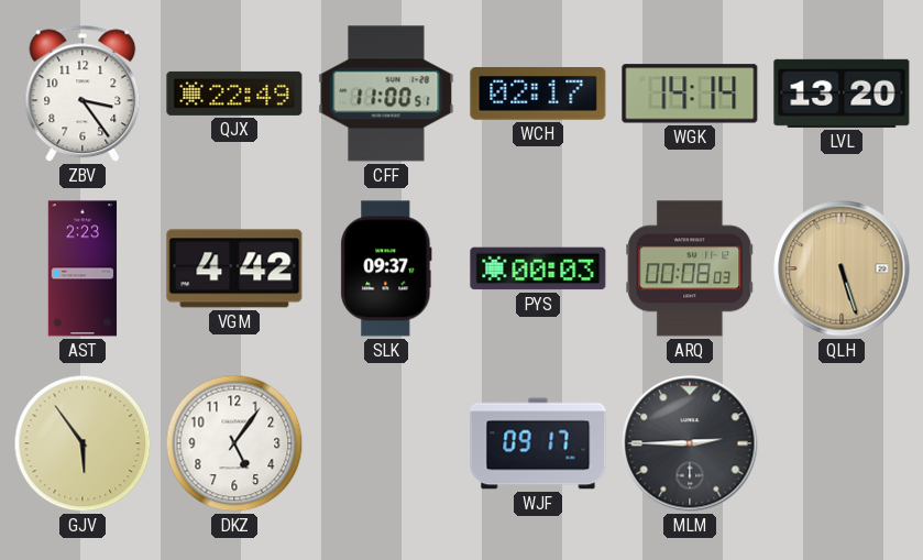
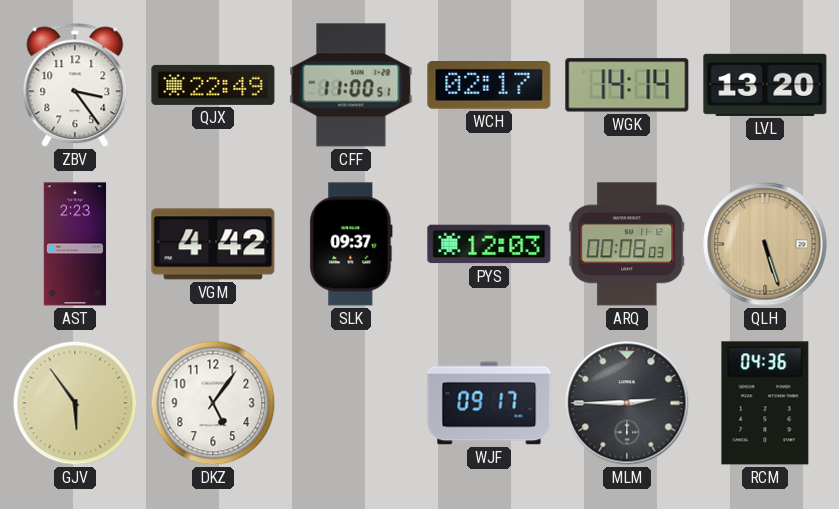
PYS: 00:03 -> 12:03 (489, 244)
RCM: none -> 04:36 (765, 403)
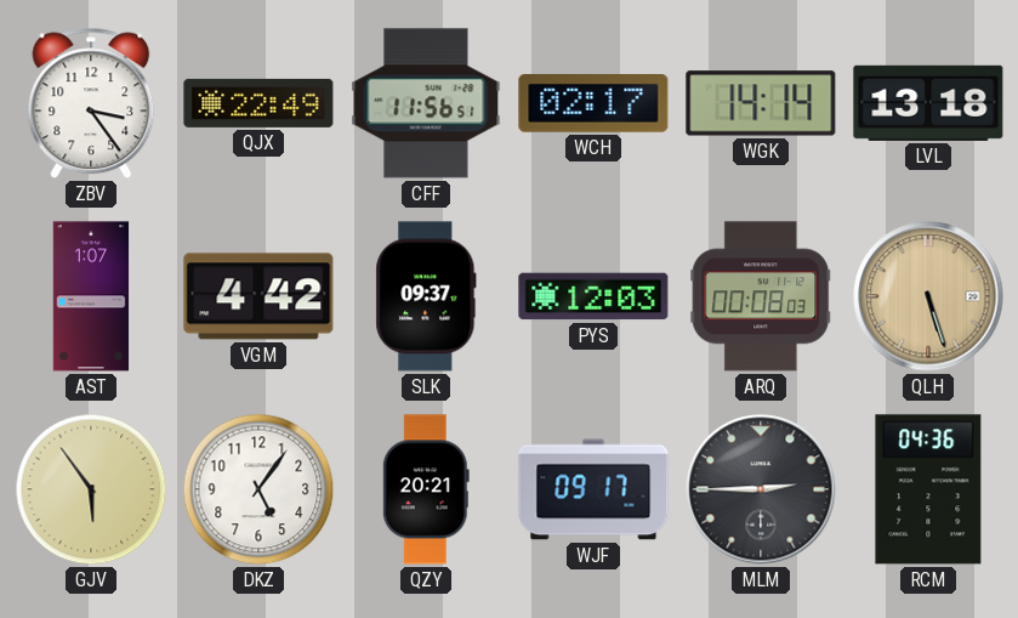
CFF: 11:00 -> 11:56 (426, 103)
LVL: 13:20 -> 13:18 (928, 103)
AST: 2:23 -> 1:07 (91, 296)
QZY: none -> 20:21 (426, 489)
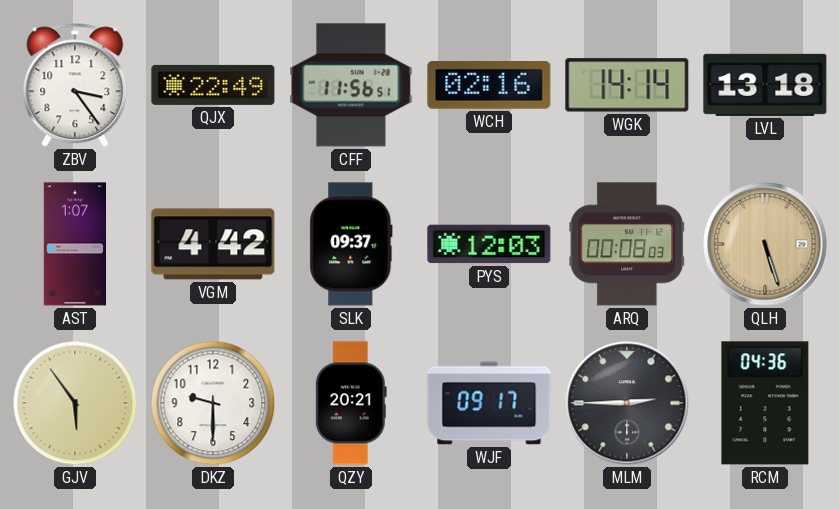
WCH: 02:17 -> 02:16 (489, 86)
DKZ: 5:06 -> 9:30 (213, 403)
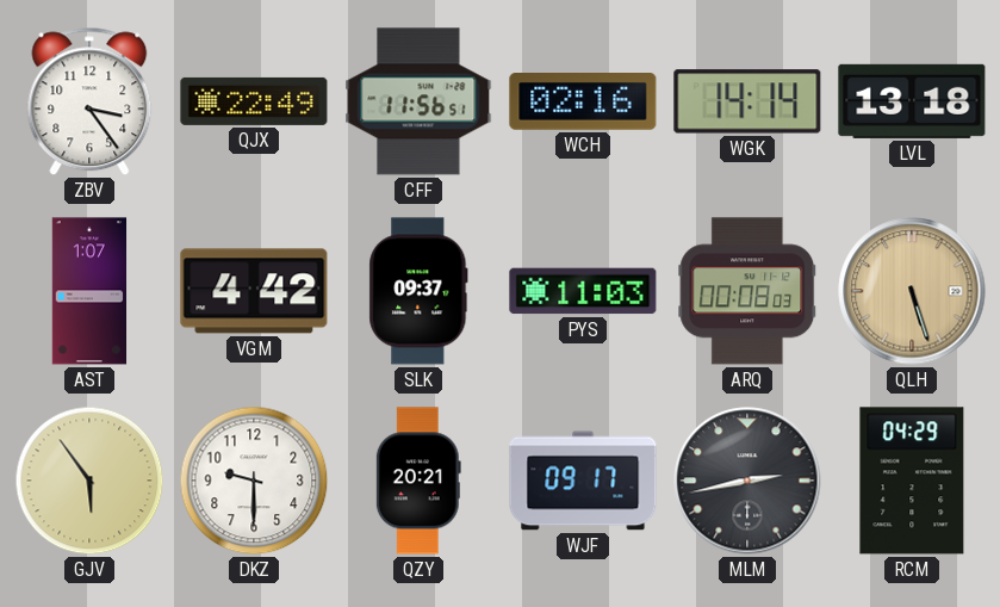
PYS: 12:03 -> 11:03 (583, 291)
MLM: 2:45 -> 2:43 (747, 481)
RCM: 04:36 -> 04:29 (912, 481)
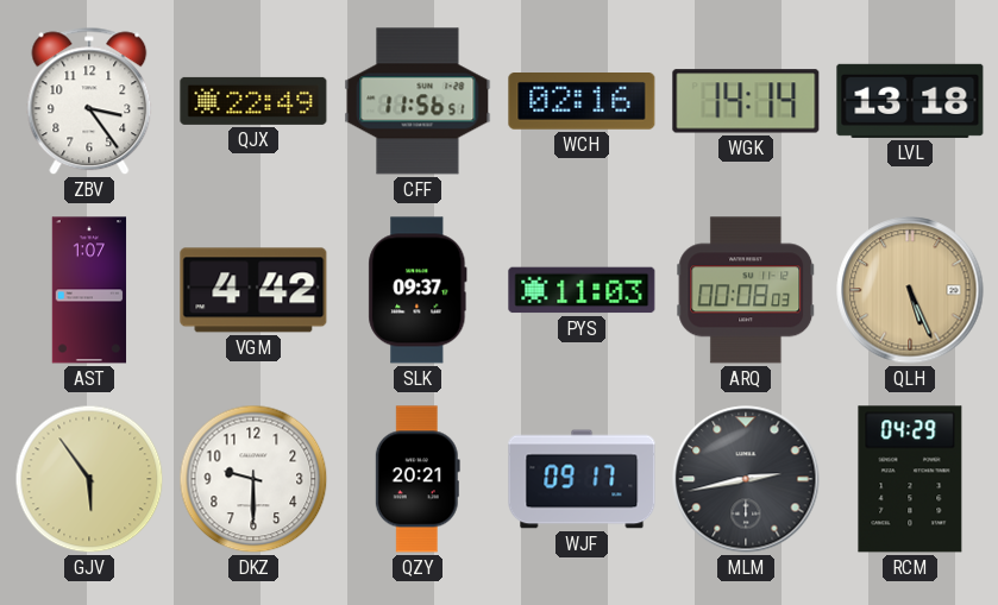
QLH: 5:27 -> 5:26 (910, 290)
